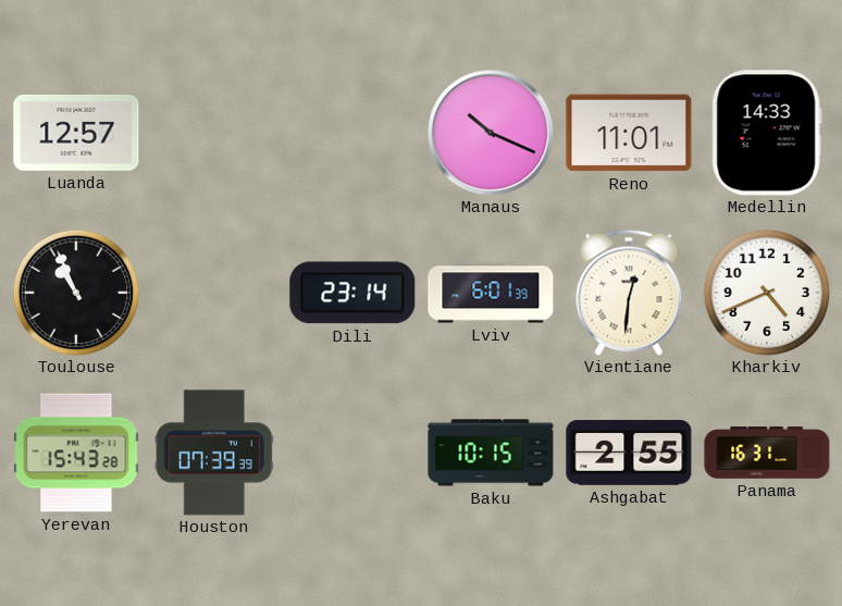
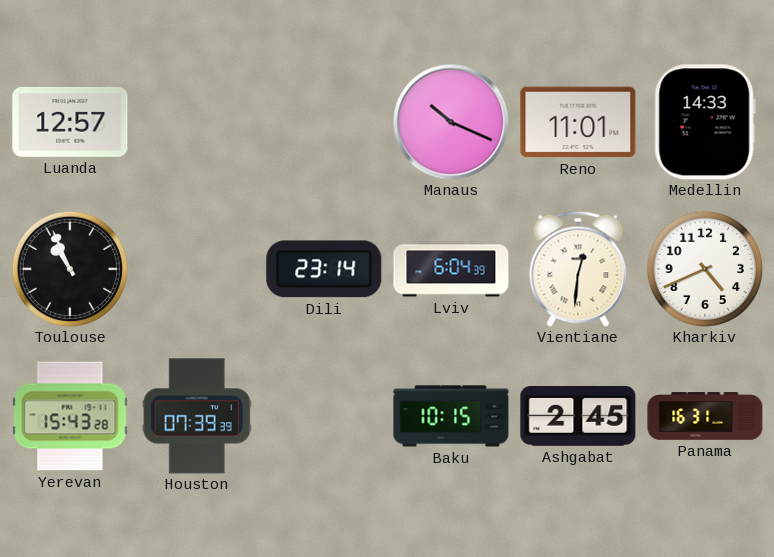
Lviv: 6:01 -> 6:04 (451, 269)
Ashgabat: 2:55 -> 2:45 (578, 417)
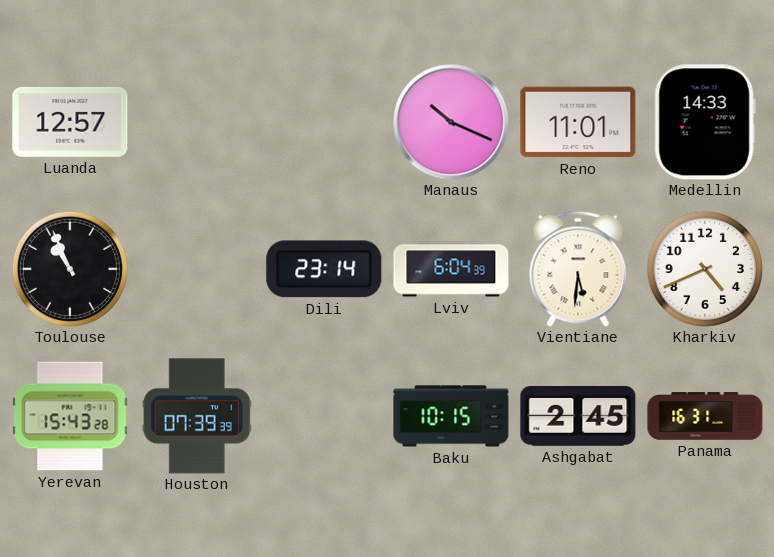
Vientiane: 12:31 -> 5:31 (578, 269)
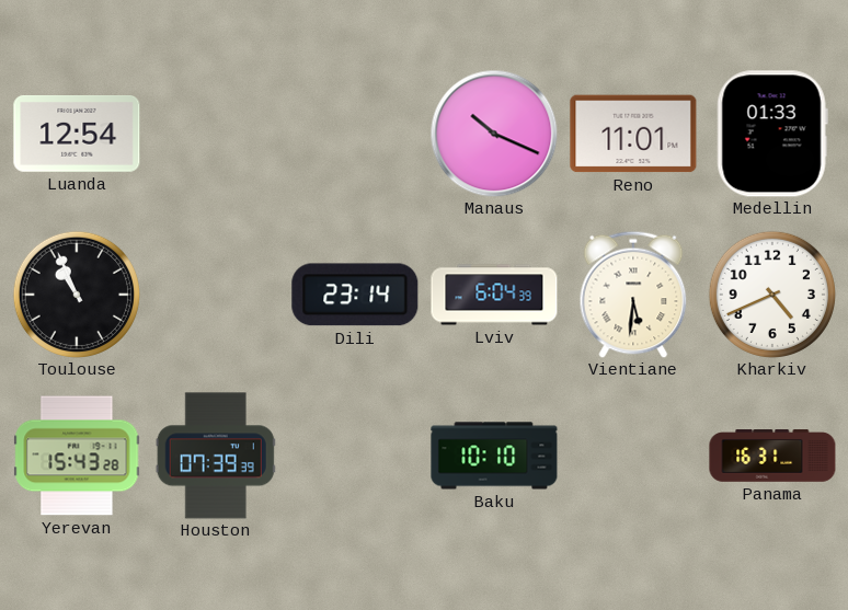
Luanda: 12:57 -> 12:54 (77, 135)
Medellin: 14:33 -> 01:33 (772, 134)
Baku: 10:15 -> 10:10 (494, 456)
Ashgabat: 2:45 -> none (578, 417)
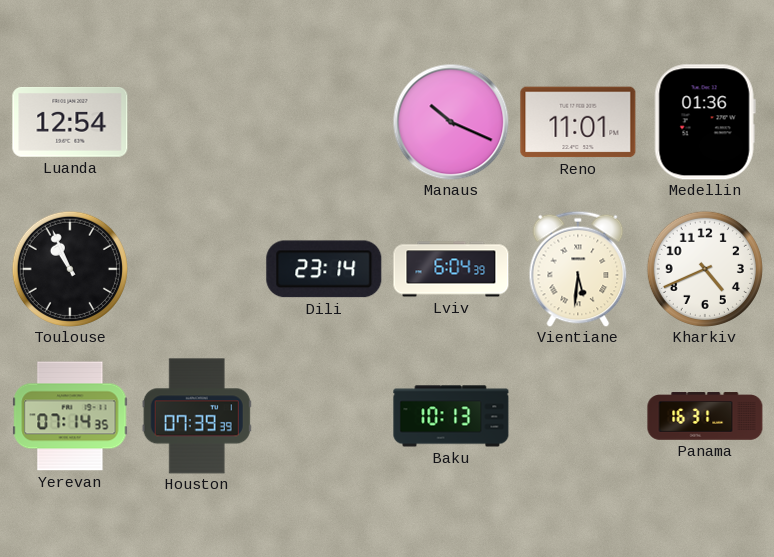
Medellin: 01:33 -> 01:36 (705, 122)
Yerevan: 15:43 -> 07:14 (70, 416)
Baku: 10:10 -> 10:13 (451, 416)
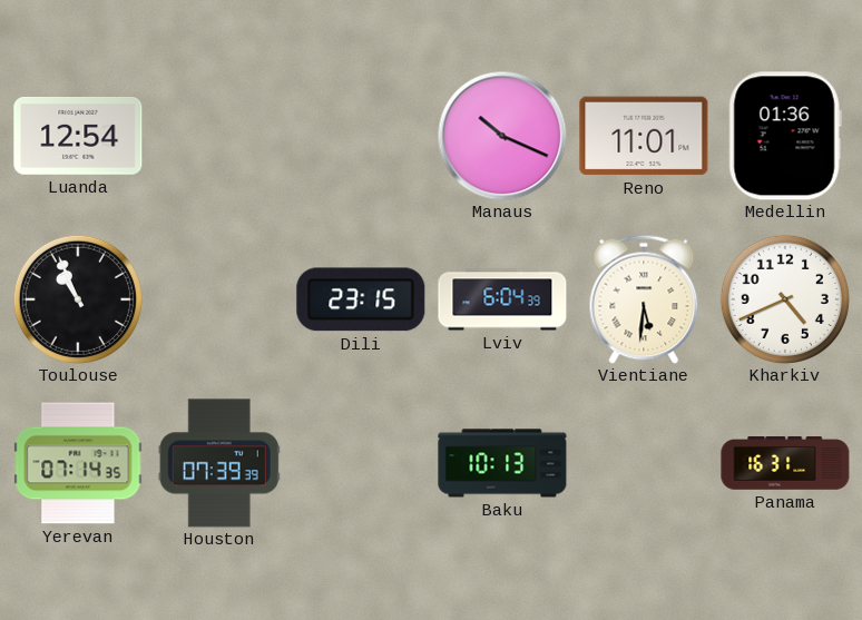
Dili: 23:14 -> 23:15 (361, 299)
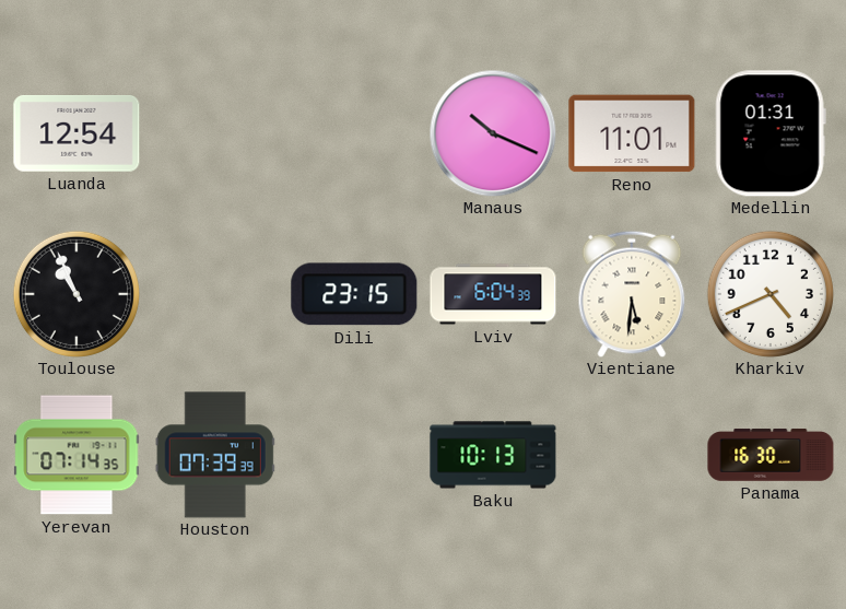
Medellin: 01:36 -> 01:31 (771, 133)
Panama: 16:31 -> 16:30 (771, 455)
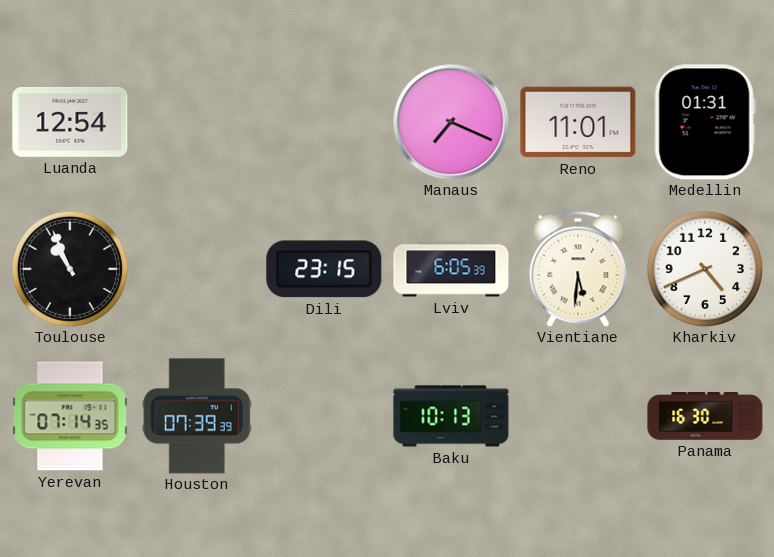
Manaus: 10:19 -> 7:19 (451, 122)
Lviv: 6:04 -> 6:05 (451, 269)
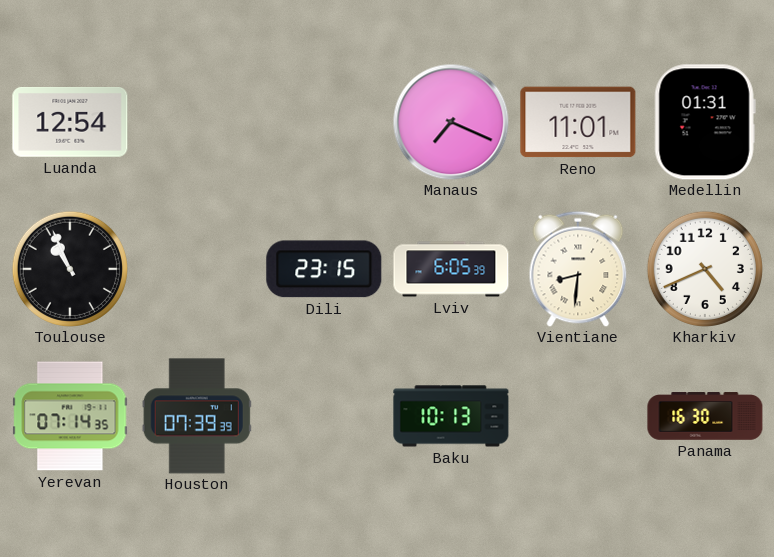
Vientiane: 5:31 -> 8:31 (578, 269)
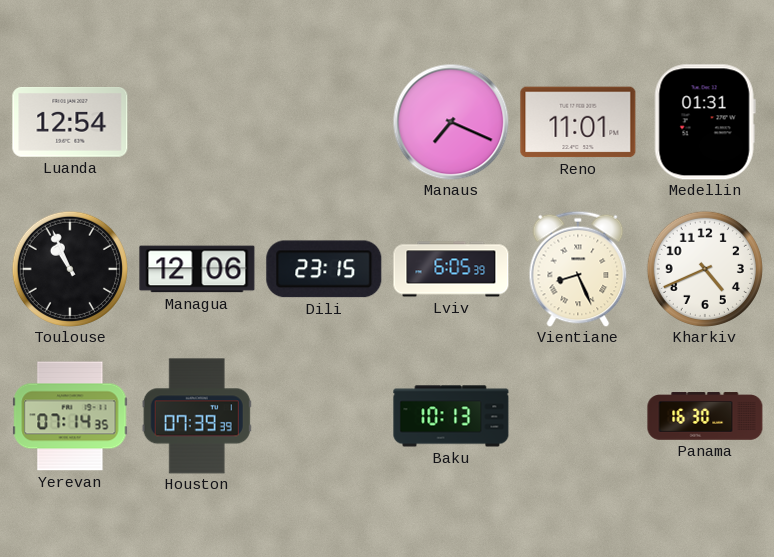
Managua: none -> 12:06 (197, 269)
Vientiane: 8:31 -> 8:26 (578, 269)
